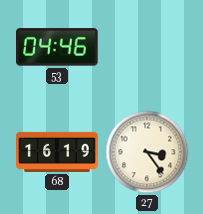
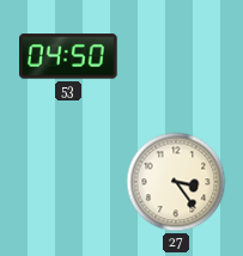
53: 04:46 -> 04:50 (69, 56)
68: 16:19 -> none (57, 152)
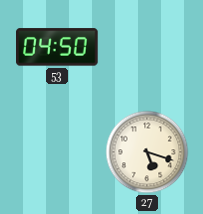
27: 3:24 -> 5:18 (147, 152)
